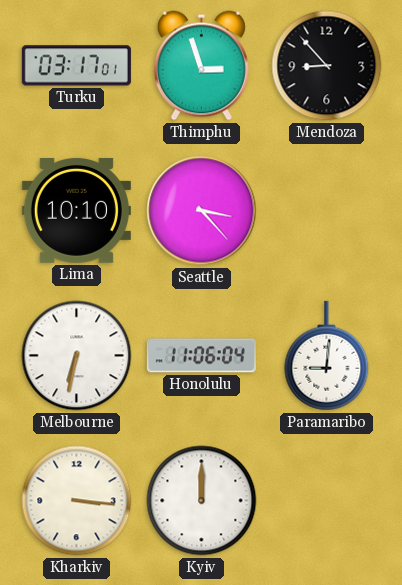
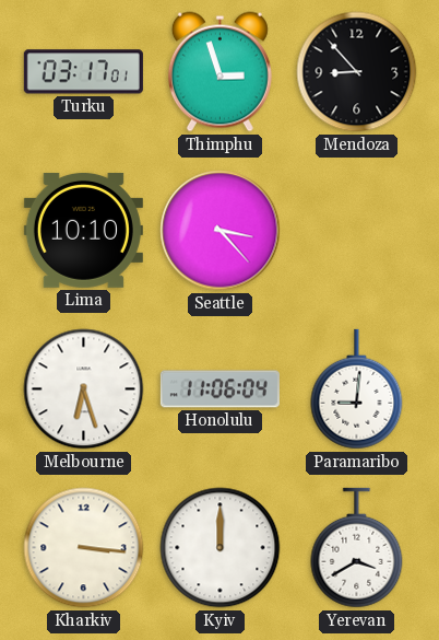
Melbourne: 6:32 -> 6:27 (84, 389)
Yerevan: none -> 3:40 (357, 548)
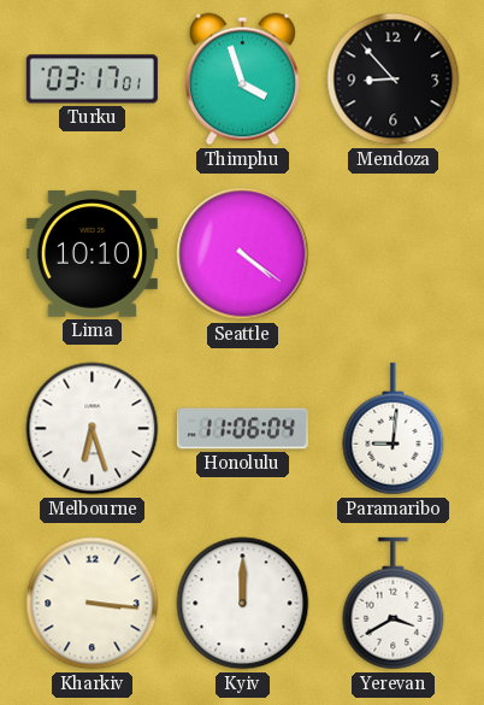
Thimphu: 2:57 -> 3:57 (242, 80)
Seattle: 3:23 -> 4:21 (243, 254)
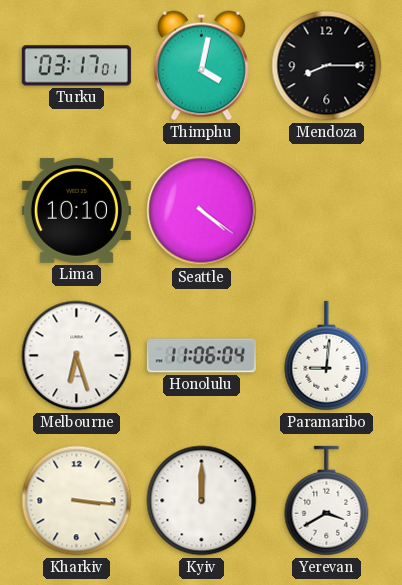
Thimphu: 3:57 -> 4:02 (201, 66)
Mendoza: 8:53 -> 8:15 (327, 66)
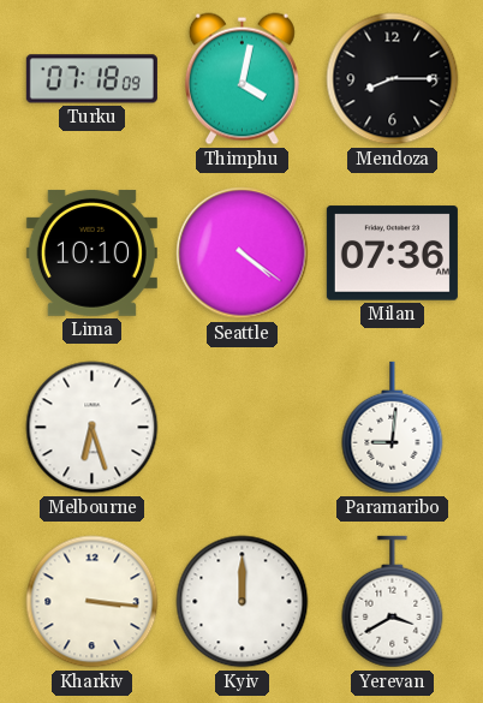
Turku: 03:17 -> 07:18 (91, 79)
Milan: none -> 07:36 (392, 254)
Honolulu: 11:06 -> none (201, 356)
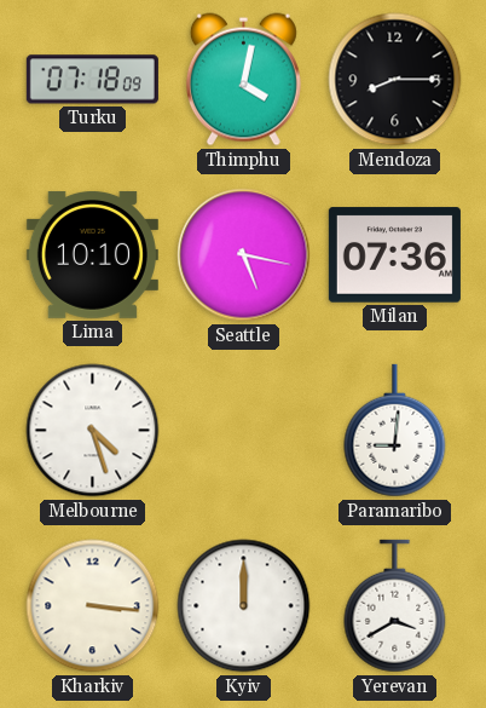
Seattle: 4:21 -> 5:17 (244, 255)
Melbourne: 6:27 -> 4:27 (93, 431)
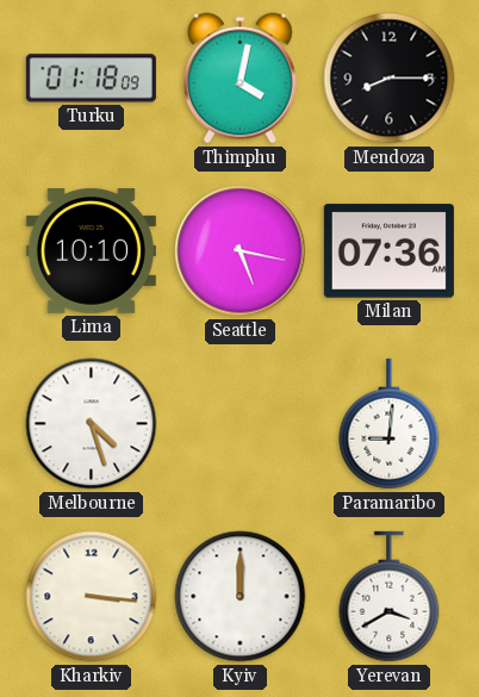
Turku: 07:18 -> 01:18 (91, 79)
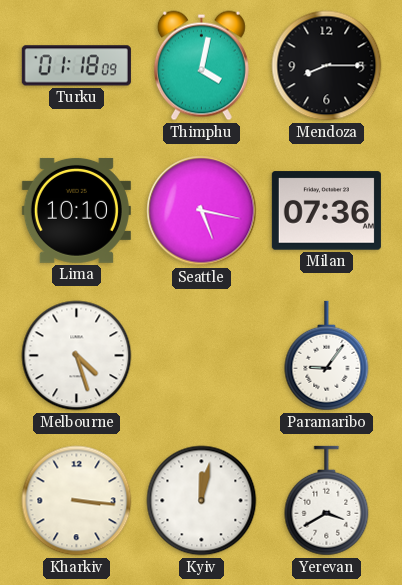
Paramaribo: 9:01 -> 9:06 (327, 356)
Kyiv: 12:00 -> 12:02 (202, 501)
